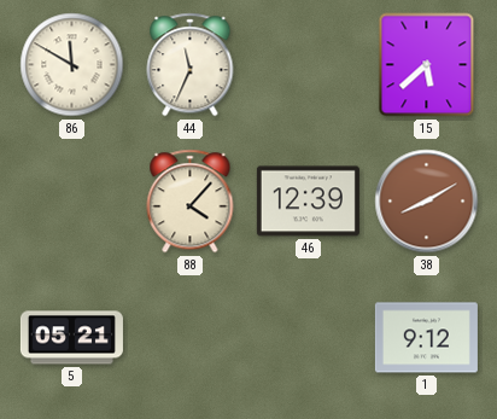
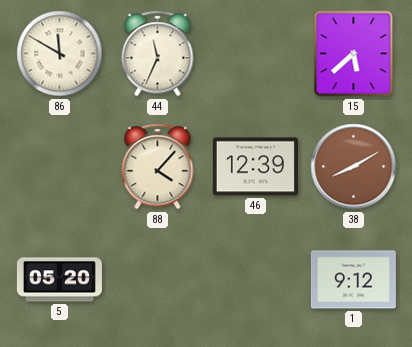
5: 05:21 -> 05:20 (59, 280)
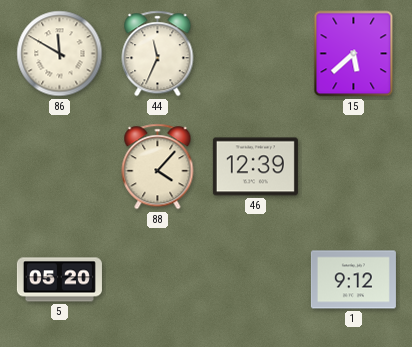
38: 8:10 -> none (354, 167)
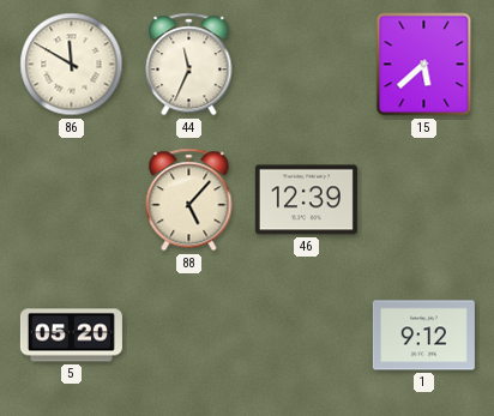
88: 4:07 -> 5:07 (189, 200)
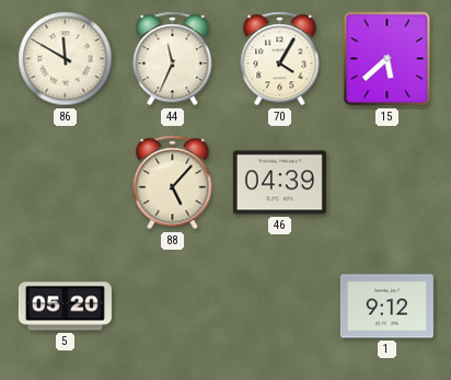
70: none -> 4:05 (280, 59)
46: 12:39 -> 04:39 (279, 183)
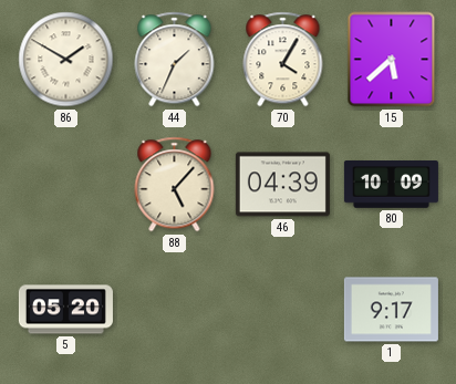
86: 11:50 -> 1:50 (66, 60)
44: 11:34 -> 1:34 (175, 60)
80: none -> 10:09 (391, 185)
1: 9:12 -> 9:17 (391, 310)
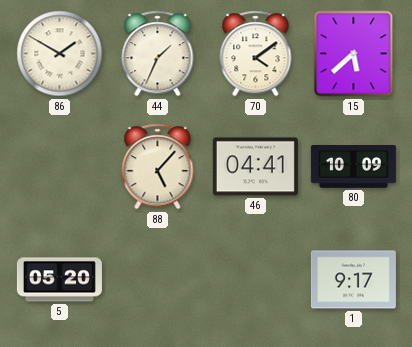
70: 4:05 -> 4:09 (256, 54)
46: 04:39 -> 04:41 (255, 167)
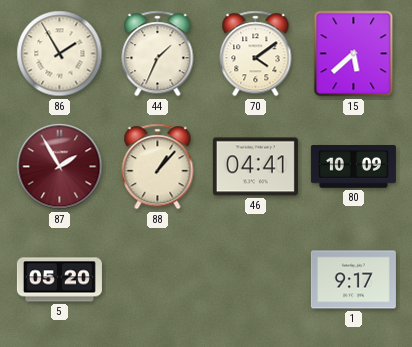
86: 1:50 -> 1:55 (60, 54)
87: none -> 1:55 (60, 167)
88: 5:07 -> 1:07 (158, 167)
